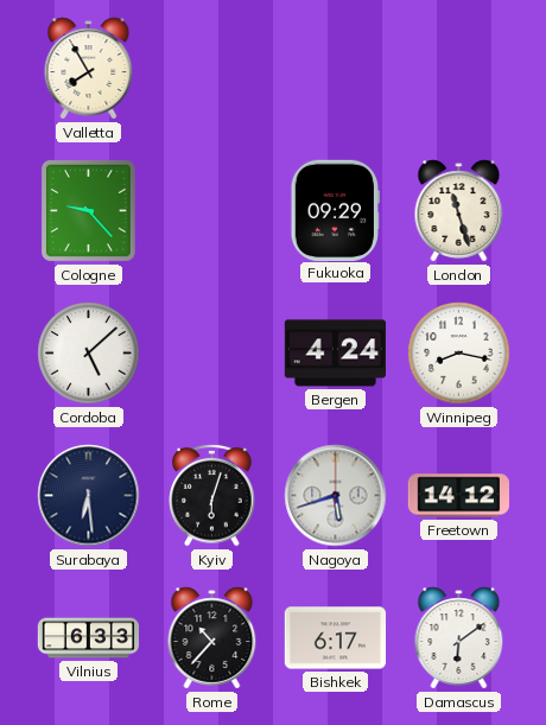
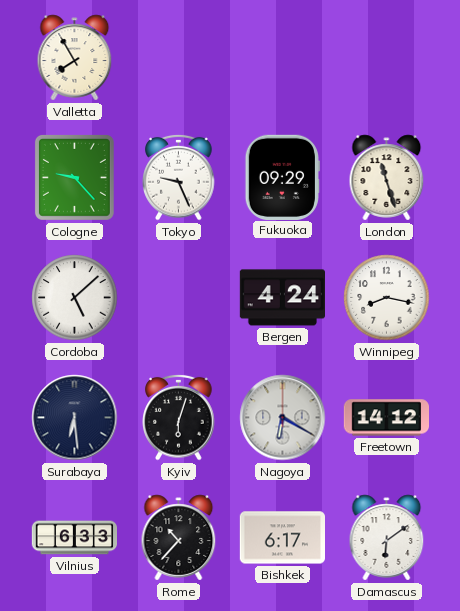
Tokyo: none -> 9:26 (179, 177)
Nagoya: 5:42 -> 6:20 (283, 418)
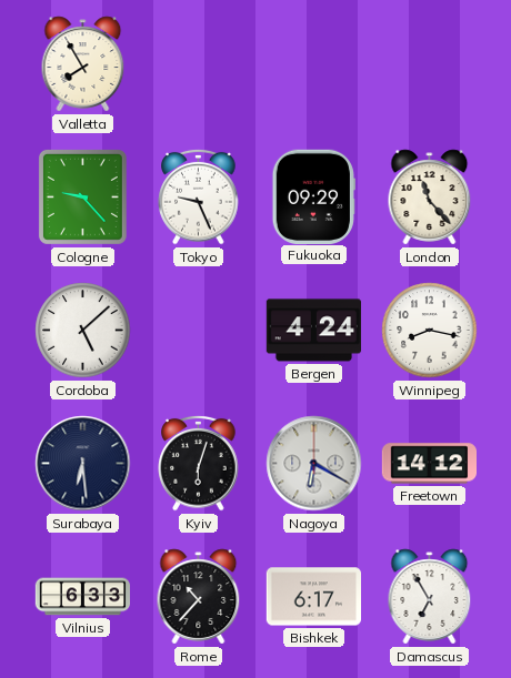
London: 11:27 -> 11:23 (430, 198)
Damascus: 6:09 -> 6:55 (430, 597)
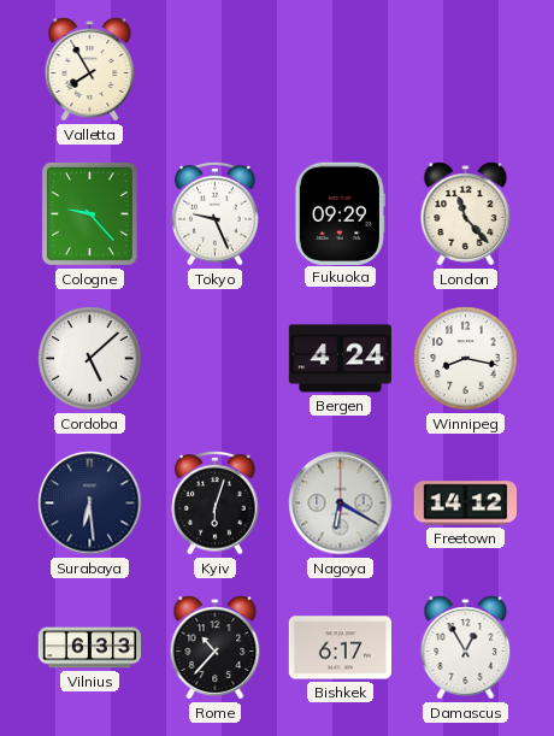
Damascus: 6:55 -> 12:55 (466, 648)
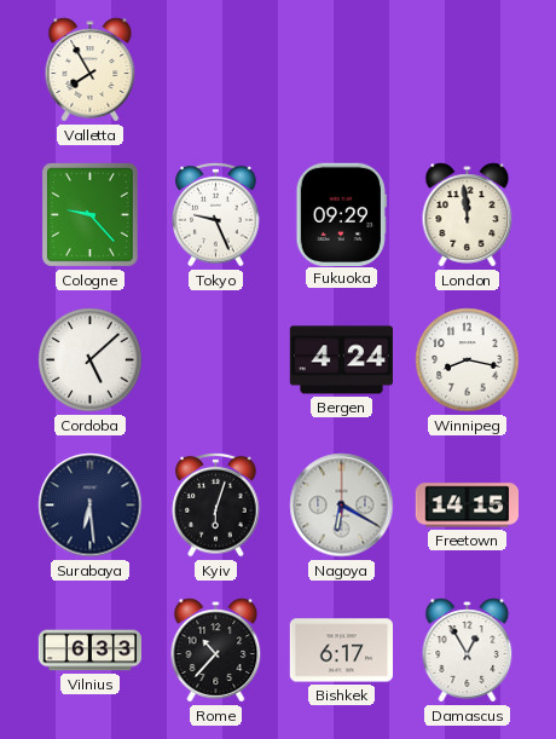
London: 11:23 -> 11:59 (468, 215)
Freetown: 14:12 -> 14:15 (467, 506)
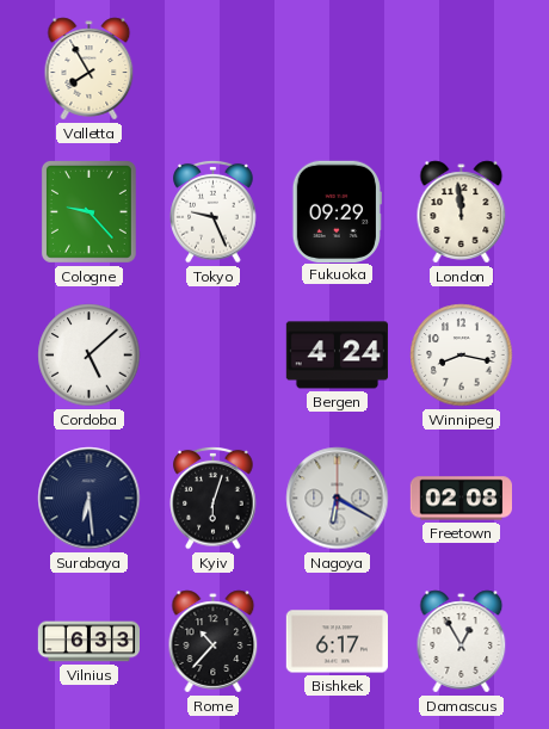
Freetown: 14:15 -> 02:08 (461, 499)
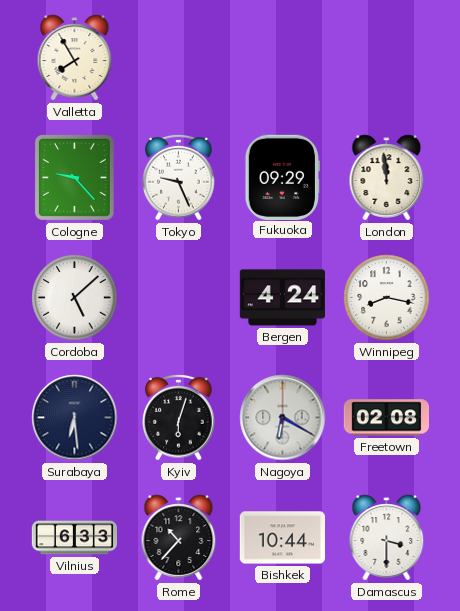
Bishkek: 6:17 -> 10:44 (282, 538)
Damascus: 12:55 -> 3:30 (387, 538)
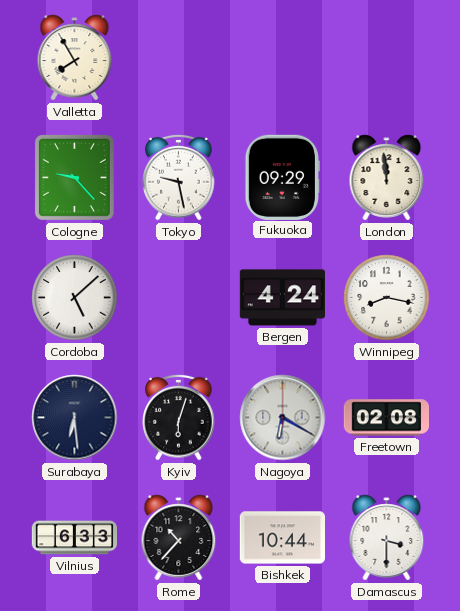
Tokyo: 9:26 -> 9:28 (179, 177)
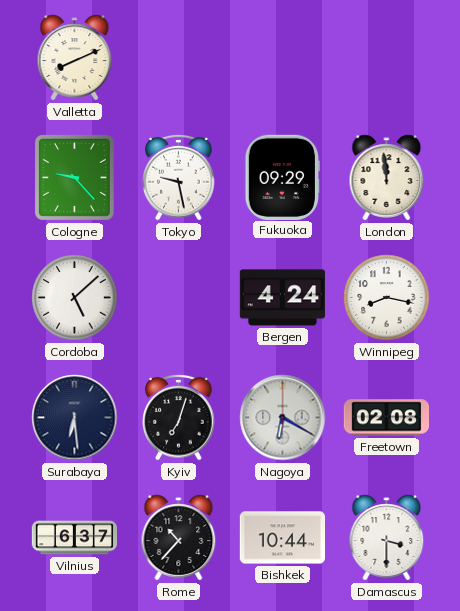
Valletta: 7:55 -> 8:11 (75, 58)
Kyiv: 6:03 -> 7:03 (179, 417)
Vilnius: 6:33 -> 6:37 (75, 538)
